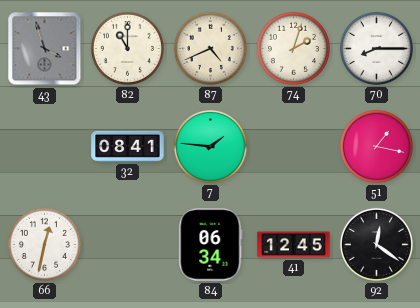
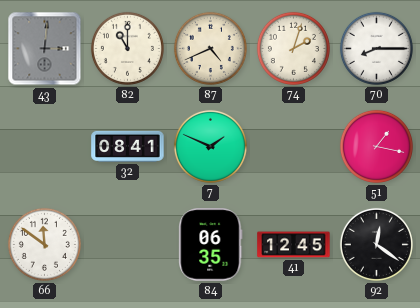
43: 3:57 -> 3:01 (45, 49)
7: 1:46 -> 1:49 (210, 146)
66: 12:32 -> 11:51 (44, 244)
84: 06:34 -> 06:35 (211, 245)
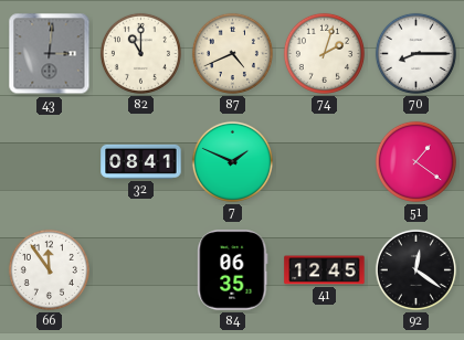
51: 1:17 -> 1:21 (415, 161)
66: 11:51 -> 11:54 (49, 269)
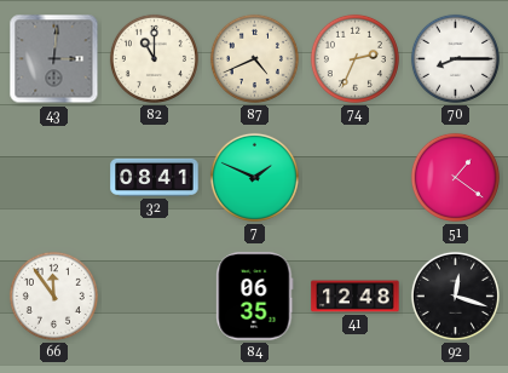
74: 2:03 -> 2:34 (354, 58)
41: 12:45 -> 12:48 (356, 297)
92: 12:21 -> 12:18 (455, 295)
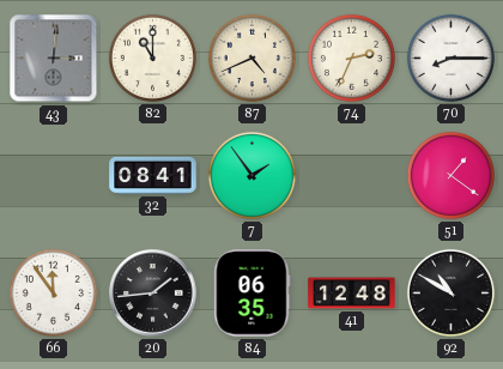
7: 1:49 -> 1:54 (251, 175)
20: none -> 1:44 (153, 294)
92: 12:18 -> 10:50 (450, 292)
